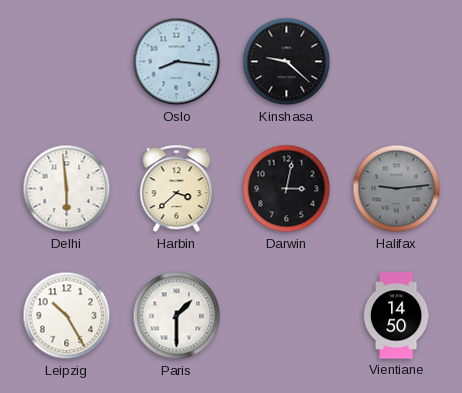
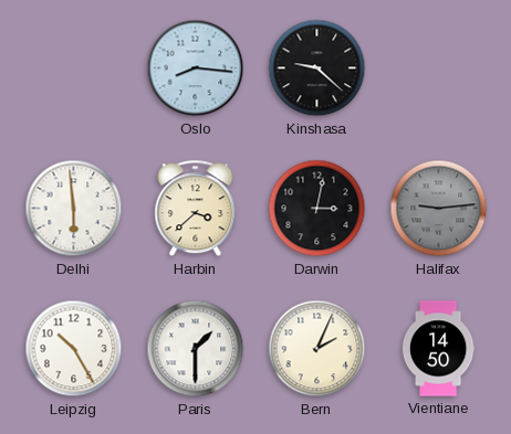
Bern: none -> 2:04 (317, 349)
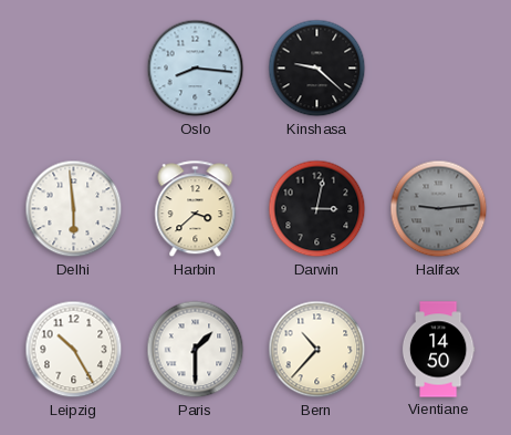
Bern: 2:04 -> 10:37 (317, 350)
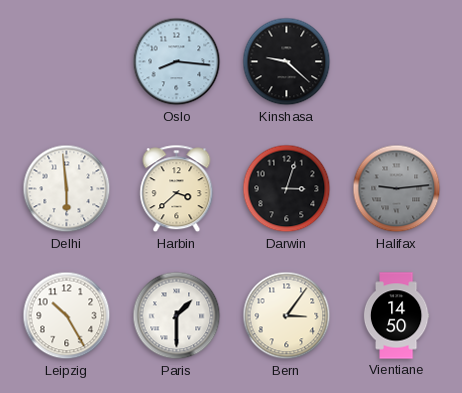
Darwin: 3:02 -> 3:03 (287, 189)
Bern: 10:37 -> 3:06 (287, 316)
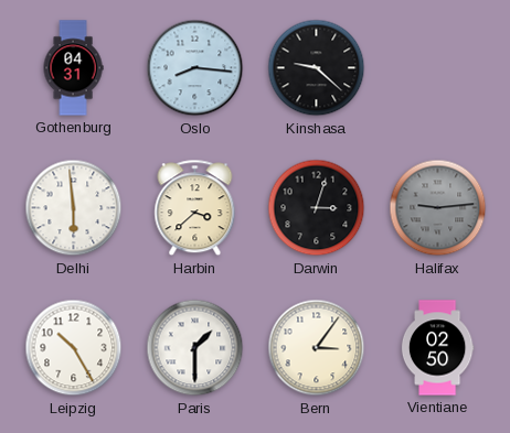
Gothenburg: none -> 04:31 (73, 68)
Vientiane: 14:50 -> 02:50 (437, 348)
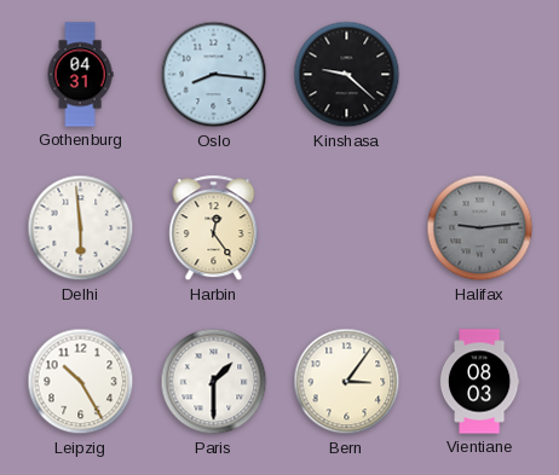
Harbin: 3:38 -> 12:24 (214, 228)
Darwin: 3:03 -> none (317, 208)
Vientiane: 02:50 -> 08:03 (479, 382)
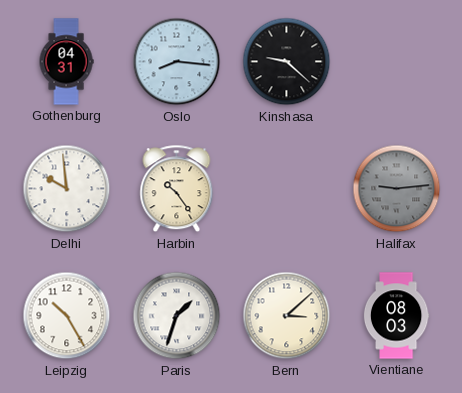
Delhi: 5:59 -> 9:59 (67, 189)
Harbin: 12:24 -> 10:24 (177, 189)
Paris: 1:30 -> 1:33 (177, 316)
Bern: 3:06 -> 3:08 (287, 316)
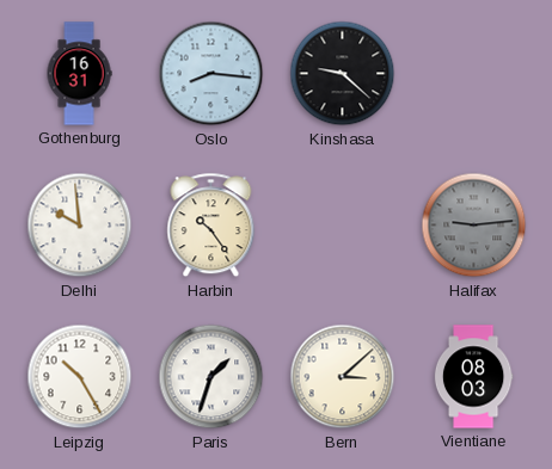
Gothenburg: 04:31 -> 16:31 (79, 74)
